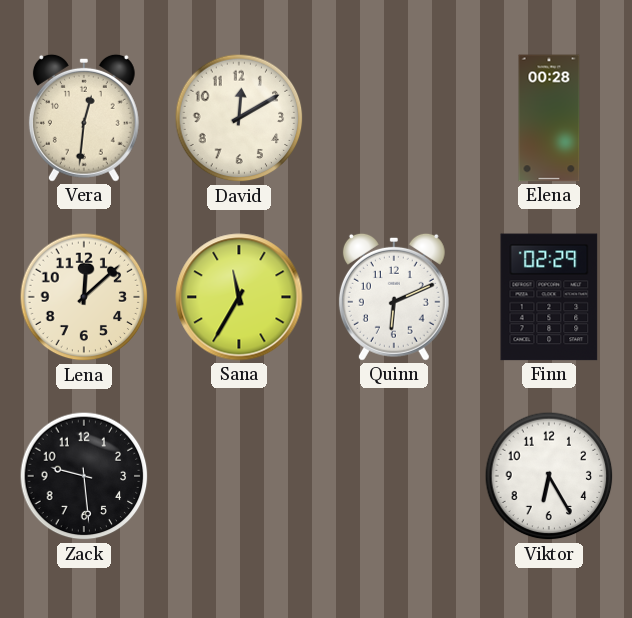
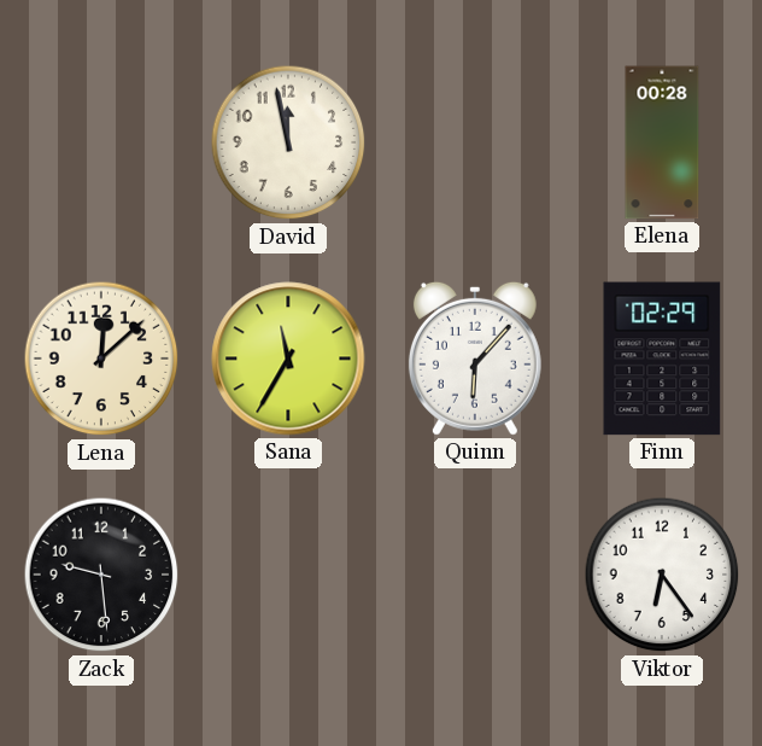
Vera: 12:31 -> none (84, 118)
David: 12:10 -> 11:58 (288, 142)
Quinn: 6:11 -> 6:07 (475, 359)
Viktor: 6:25 -> 6:24 (662, 575)
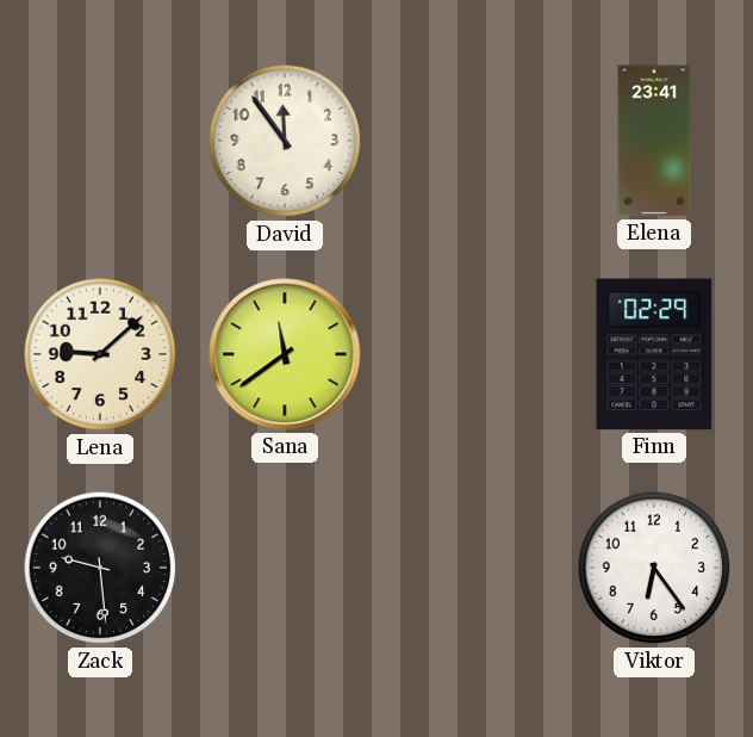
David: 11:58 -> 11:54 (285, 141)
Elena: 00:28 -> 23:41 (654, 141)
Lena: 12:08 -> 9:08 (100, 354)
Sana: 11:35 -> 11:39 (285, 354)
Quinn: 6:07 -> none (475, 359)
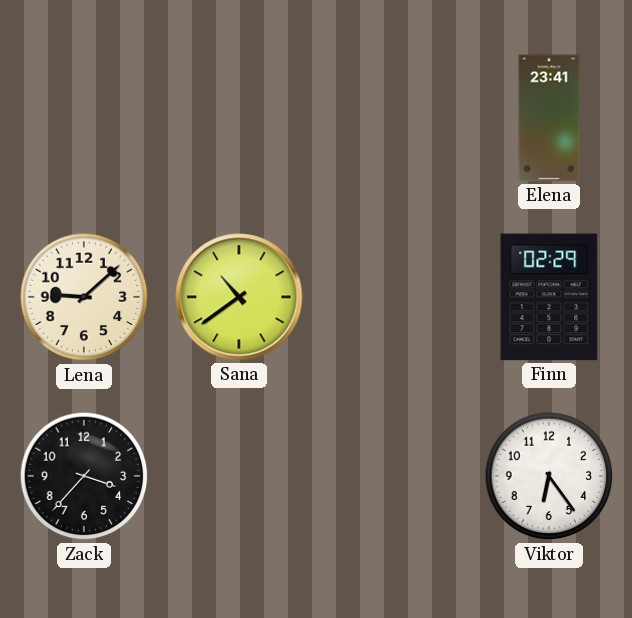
David: 11:54 -> none (285, 141)
Sana: 11:39 -> 10:39 (239, 297)
Zack: 9:29 -> 3:37 (84, 476)
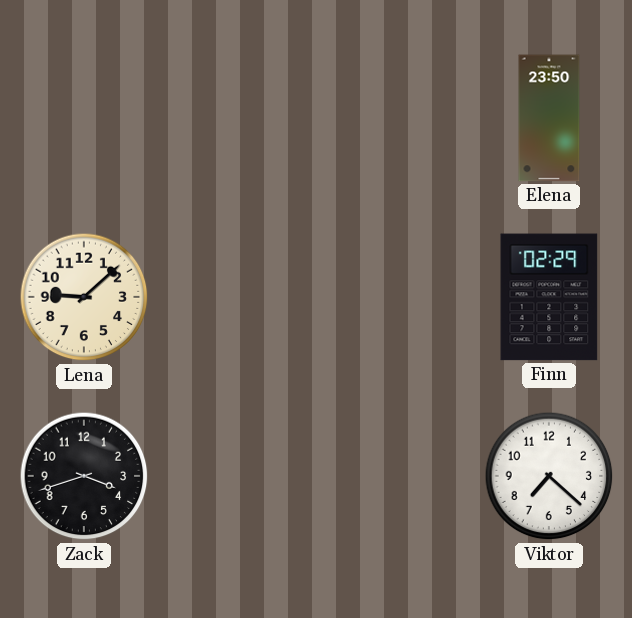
Elena: 23:41 -> 23:50 (549, 118)
Sana: 10:39 -> none (239, 297)
Zack: 3:37 -> 3:42 (84, 476)
Viktor: 6:24 -> 7:22 (549, 476)
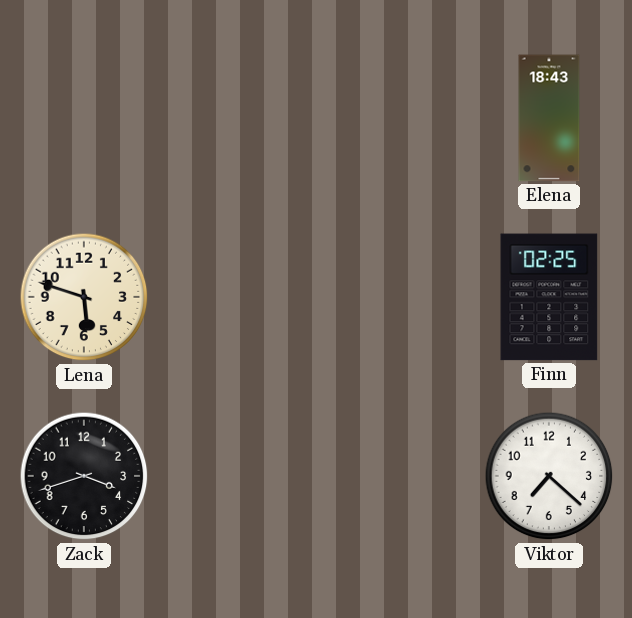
Elena: 23:50 -> 18:43 (549, 118)
Lena: 9:08 -> 5:48 (84, 297)
Finn: 02:29 -> 02:25 (549, 297)
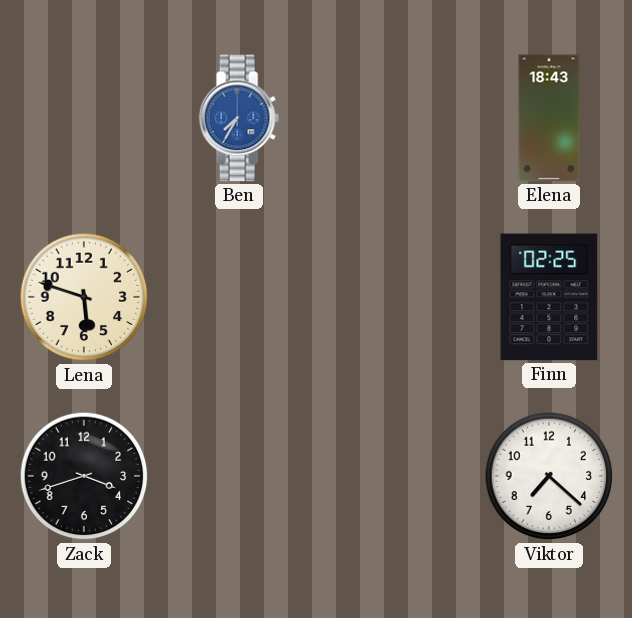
Ben: none -> 7:35 (239, 118)
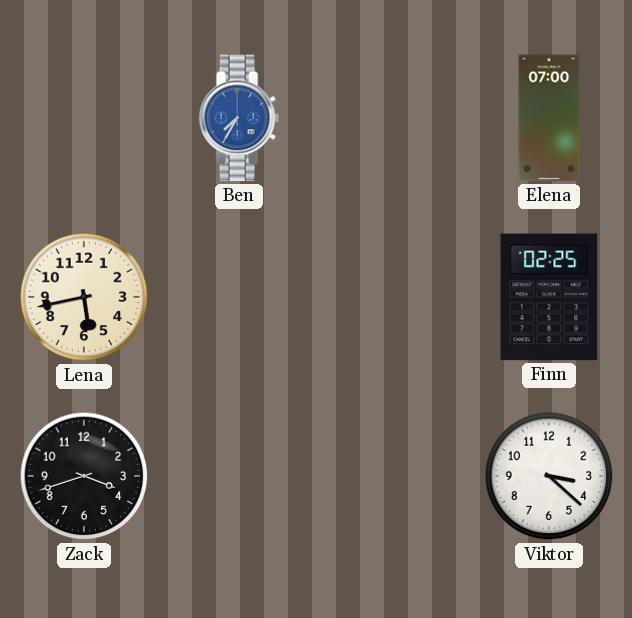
Elena: 18:43 -> 07:00 (549, 118)
Lena: 5:48 -> 5:43 (84, 297)
Viktor: 7:22 -> 3:22 (549, 476)
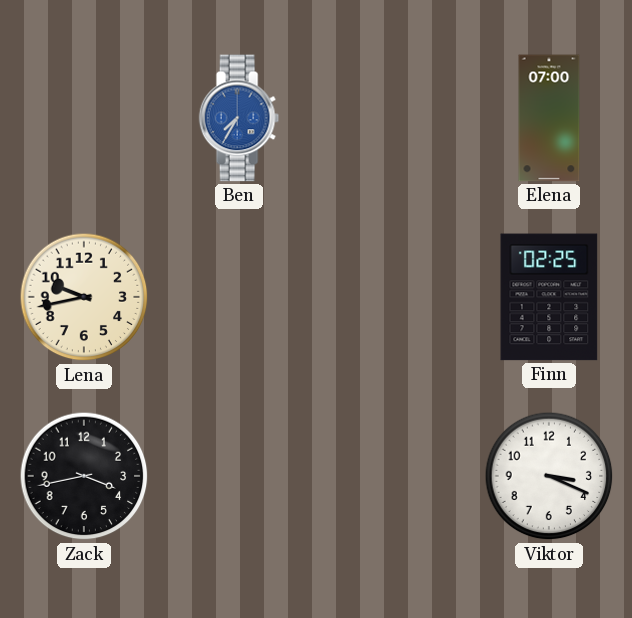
Lena: 5:43 -> 9:43 (84, 297)
Zack: 3:42 -> 3:43 (84, 476)
Viktor: 3:22 -> 3:19 (549, 476)
